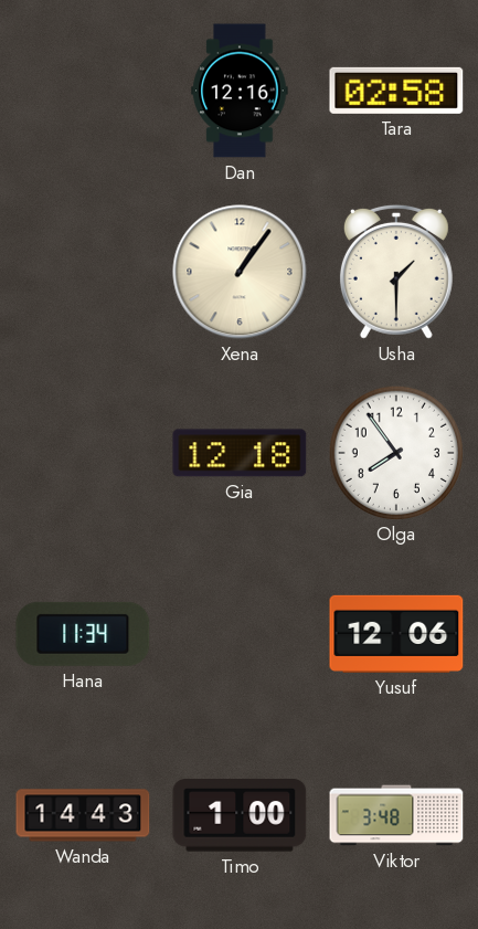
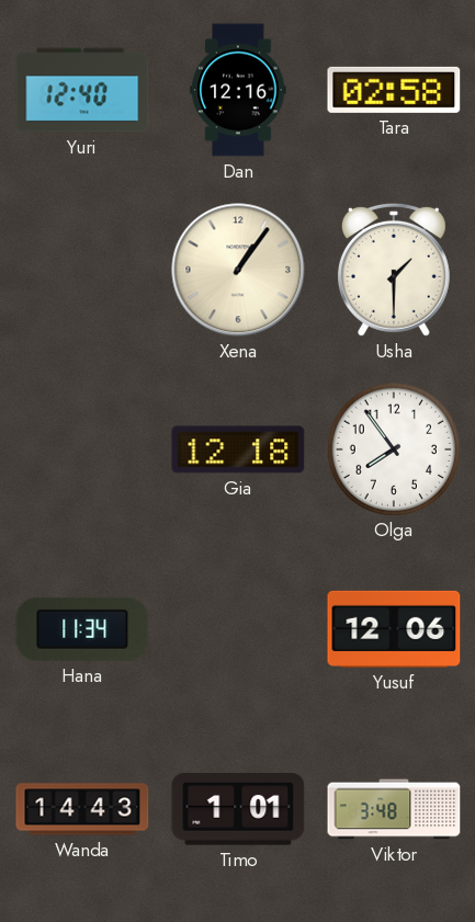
Yuri: none -> 12:40 (82, 90)
Timo: 1:00 -> 1:01 (238, 809)
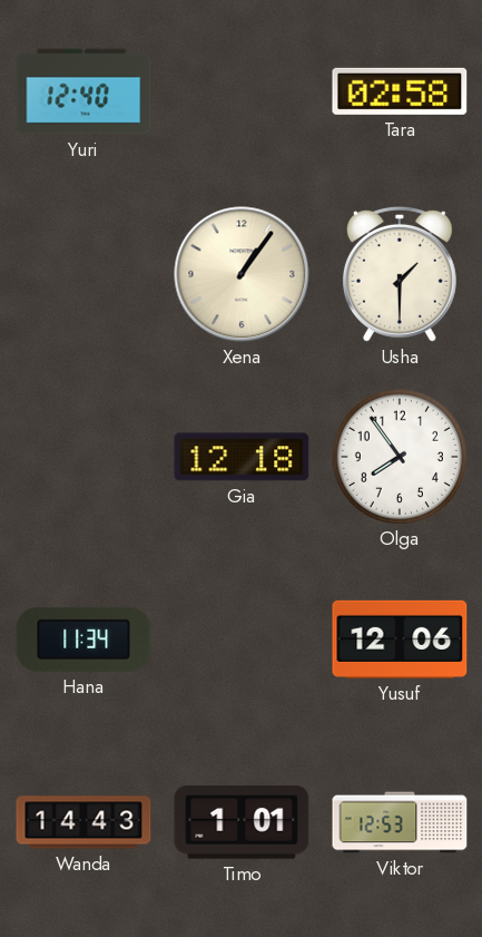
Dan: 12:16 -> none (238, 90)
Viktor: 3:48 -> 12:53 (400, 822)
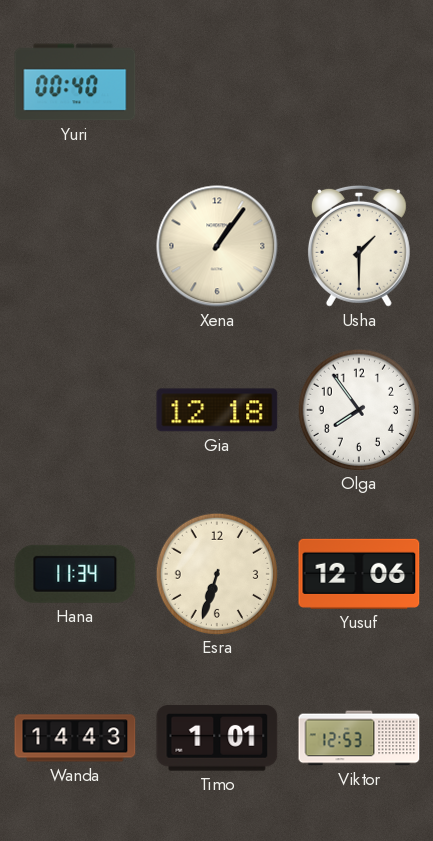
Yuri: 12:40 -> 00:40 (75, 82)
Tara: 02:58 -> none (400, 91)
Esra: none -> 6:33 (216, 573)
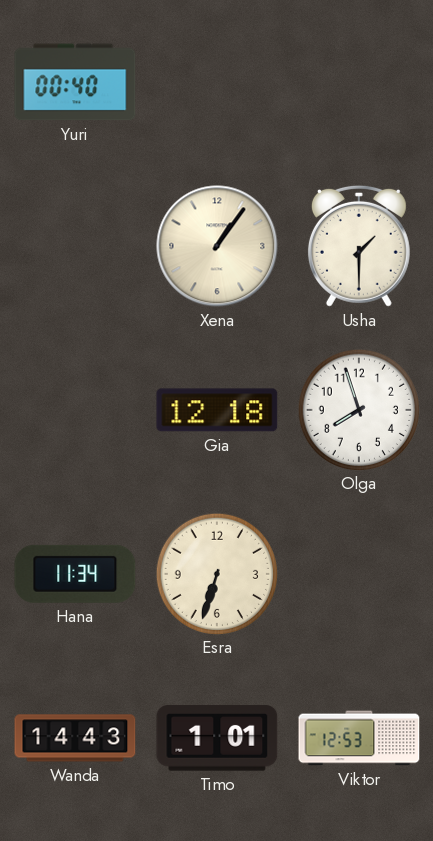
Olga: 7:54 -> 7:57 (358, 409)
Yusuf: 12:06 -> none (359, 574)
